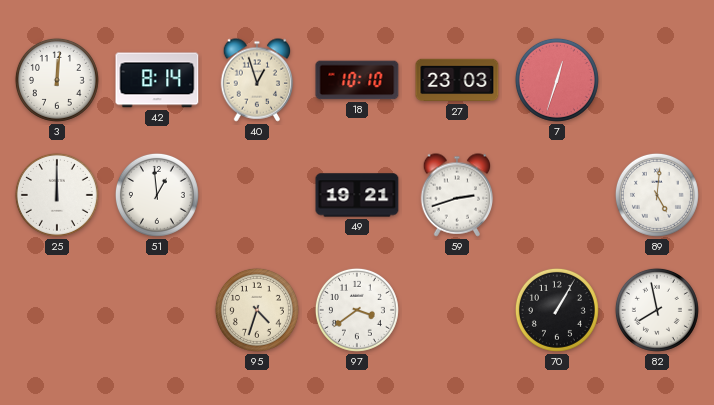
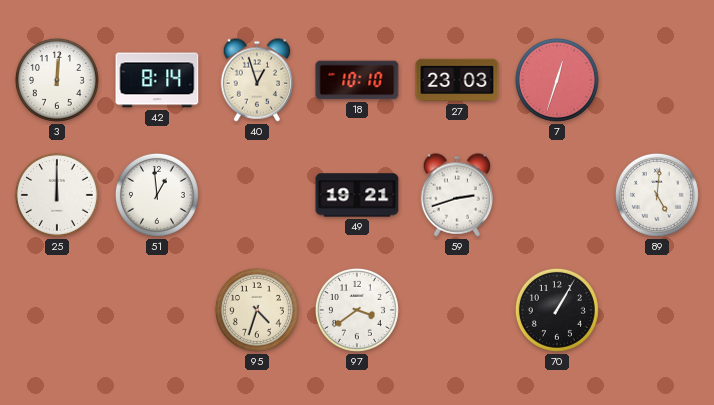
82: 7:58 -> none (657, 310)
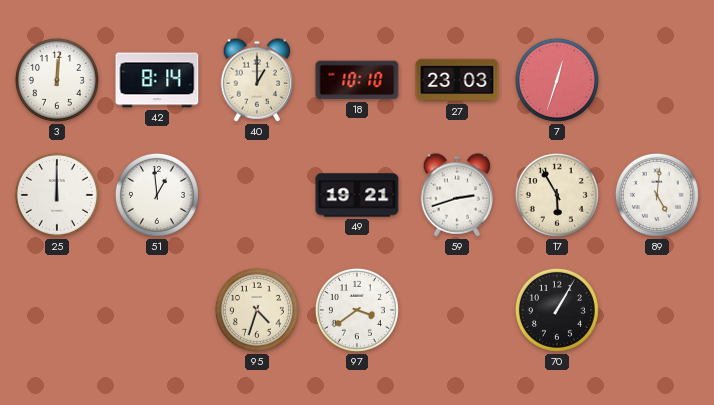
40: 12:57 -> 1:00 (257, 80)
17: none -> 5:55 (557, 195)
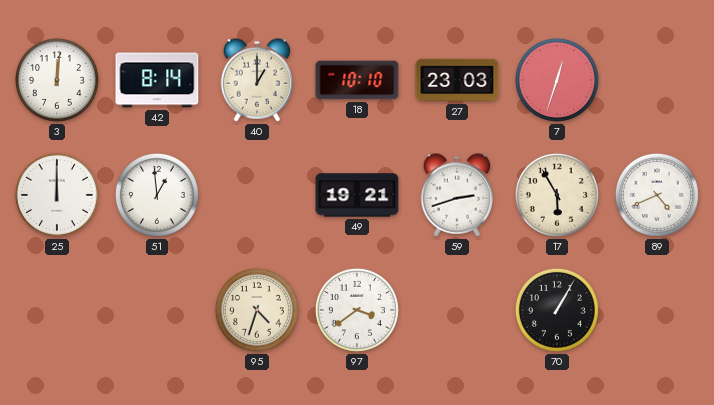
89: 5:01 -> 4:41 (657, 195)
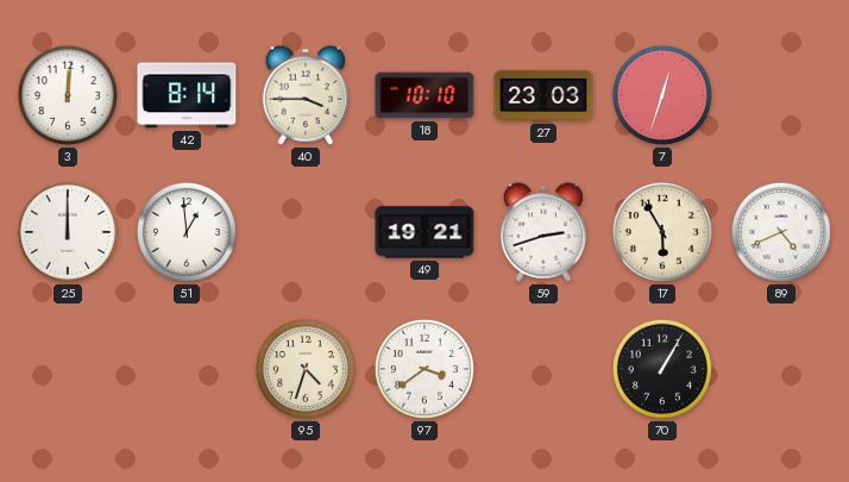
40: 1:00 -> 3:45 (306, 95)
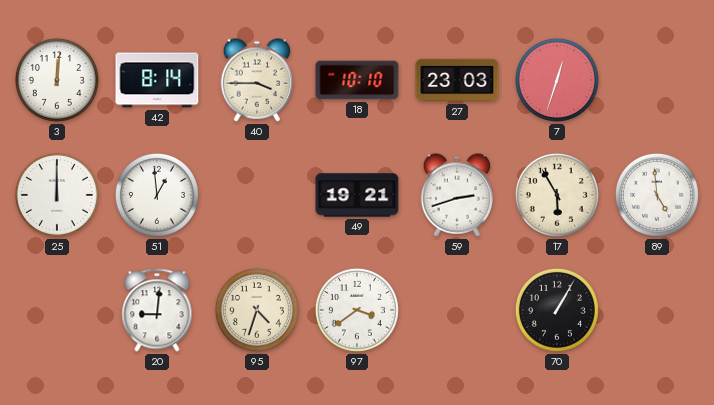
89: 4:41 -> 4:59 (657, 195)
20: none -> 9:01 (157, 310)
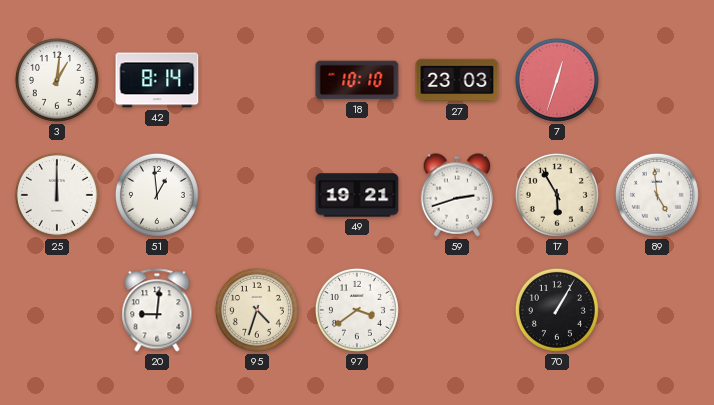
3: 12:01 -> 1:01 (57, 80)
40: 3:45 -> none (257, 80)
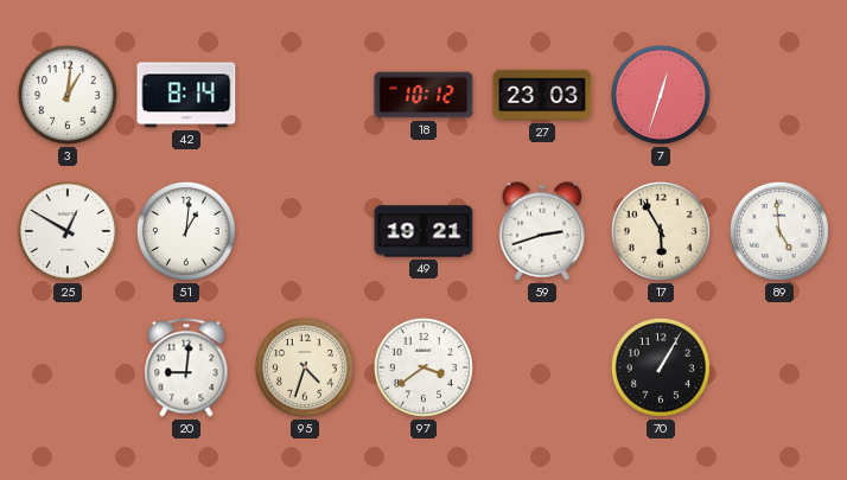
18: 10:10 -> 10:12 (423, 95)
25: 12:00 -> 12:50 (68, 231)
51: 12:59 -> 1:01 (186, 231)
